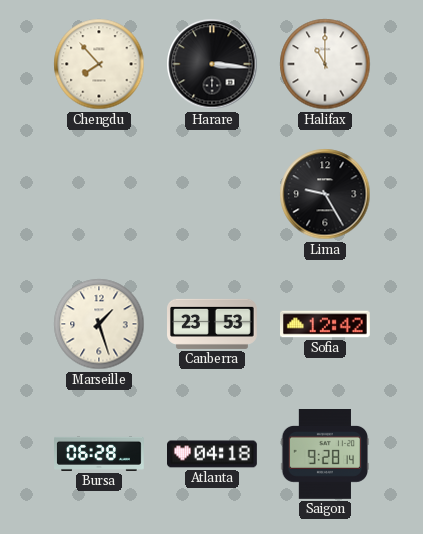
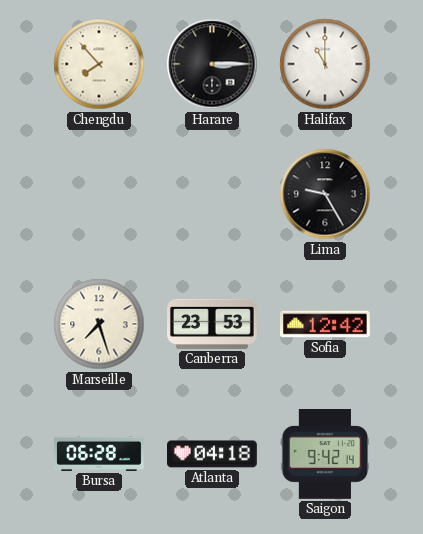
Harare: 3:16 -> 3:15 (212, 64)
Marseille: 1:27 -> 7:27 (99, 324)
Saigon: 9:28 -> 9:42 (325, 455)
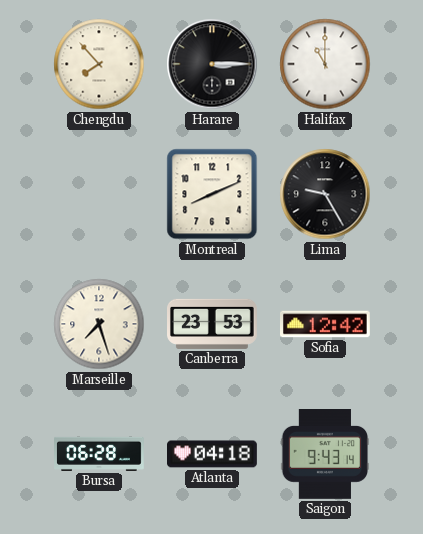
Montreal: none -> 8:11 (212, 194)
Saigon: 9:42 -> 9:43 (325, 455)
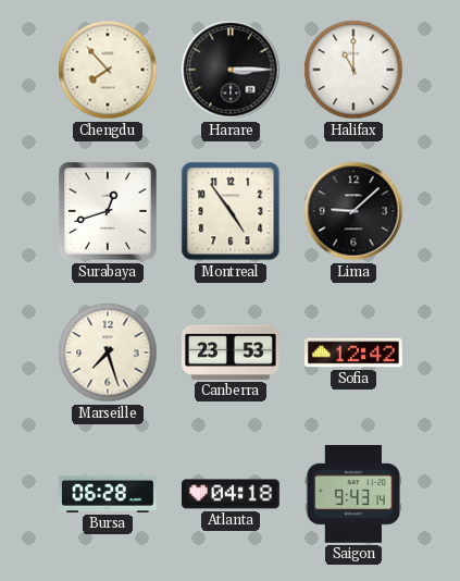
Surabaya: none -> 12:42 (109, 212)
Montreal: 8:11 -> 4:54 (231, 211)
Lima: 9:25 -> 9:08 (353, 211)
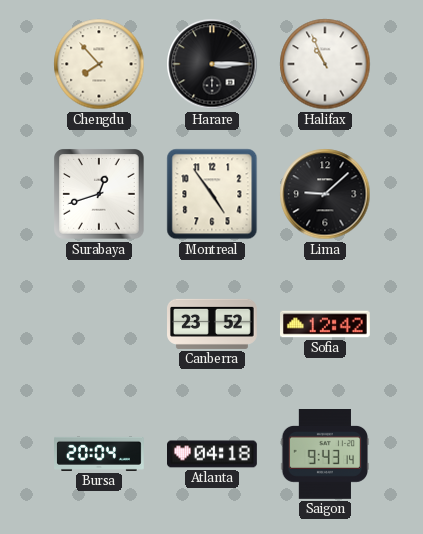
Halifax: 11:00 -> 10:56 (325, 64)
Marseille: 7:27 -> none (108, 353)
Canberra: 23:53 -> 23:52 (213, 324)
Bursa: 06:28 -> 20:04 (100, 454)
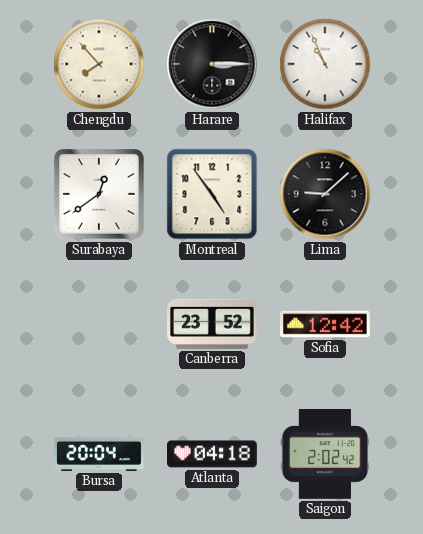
Surabaya: 12:42 -> 12:39 (100, 195)
Saigon: 9:43 -> 2:02 (325, 455)
